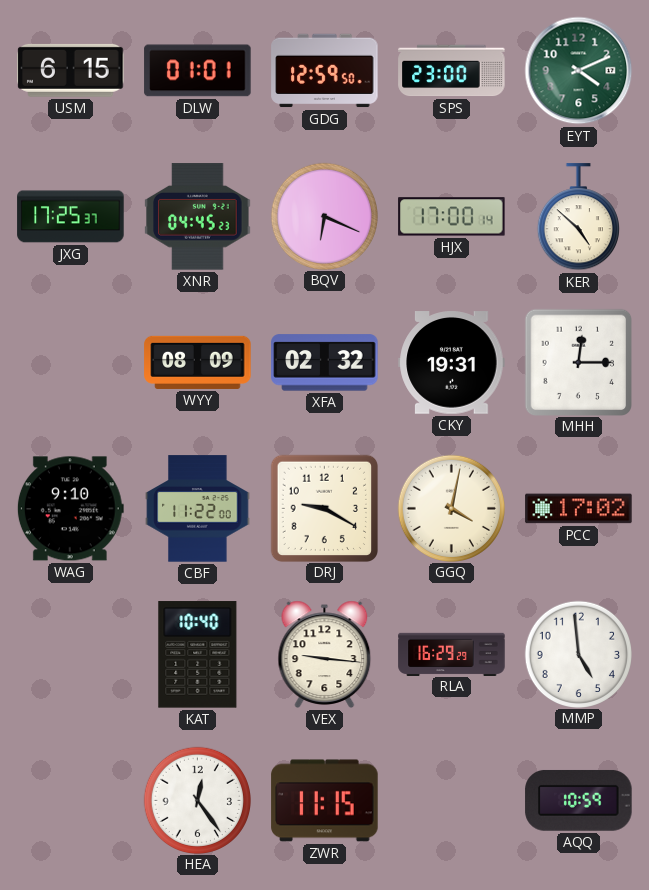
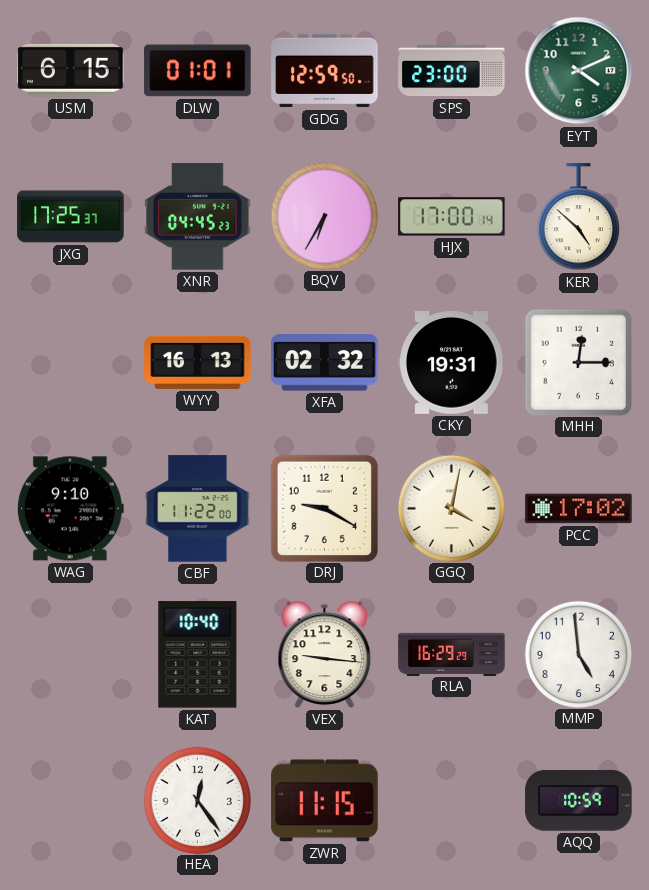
BQV: 6:19 -> 6:35 (324, 216)
WYY: 08:09 -> 16:13 (198, 362)
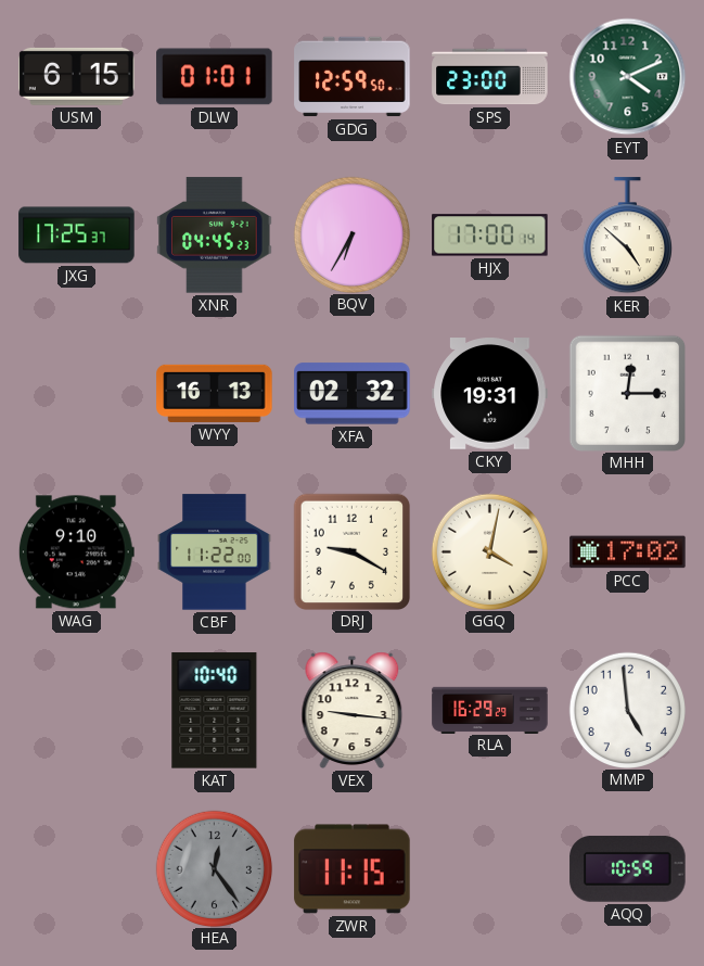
HEA dial: white -> grey (214, 868)
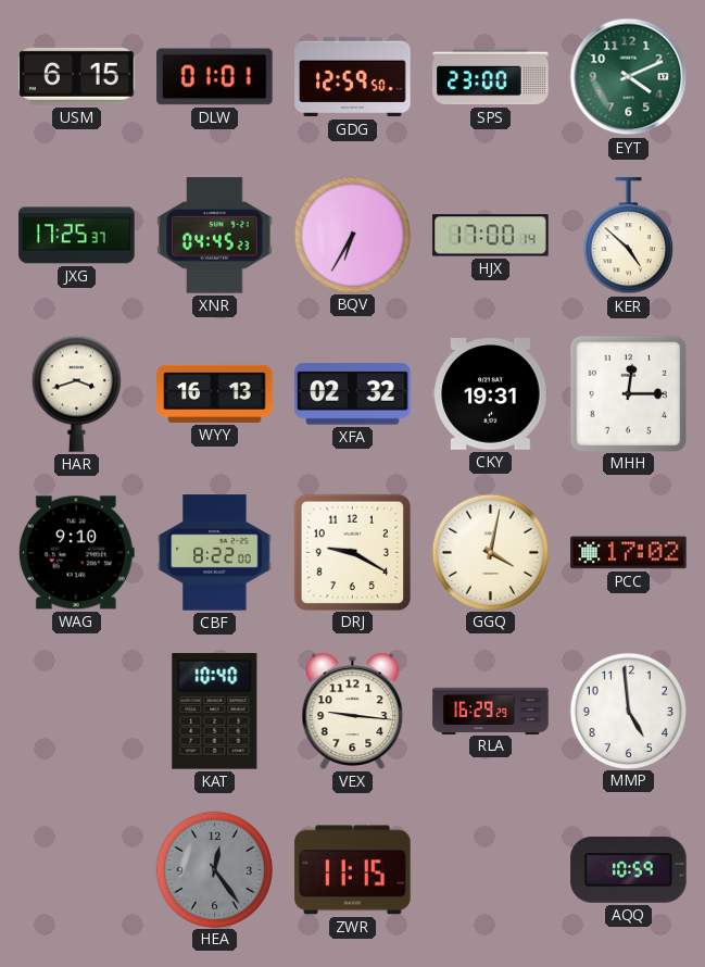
HAR: none -> 3:42 (76, 393)
CBF: 11:22 -> 8:22 (215, 553)
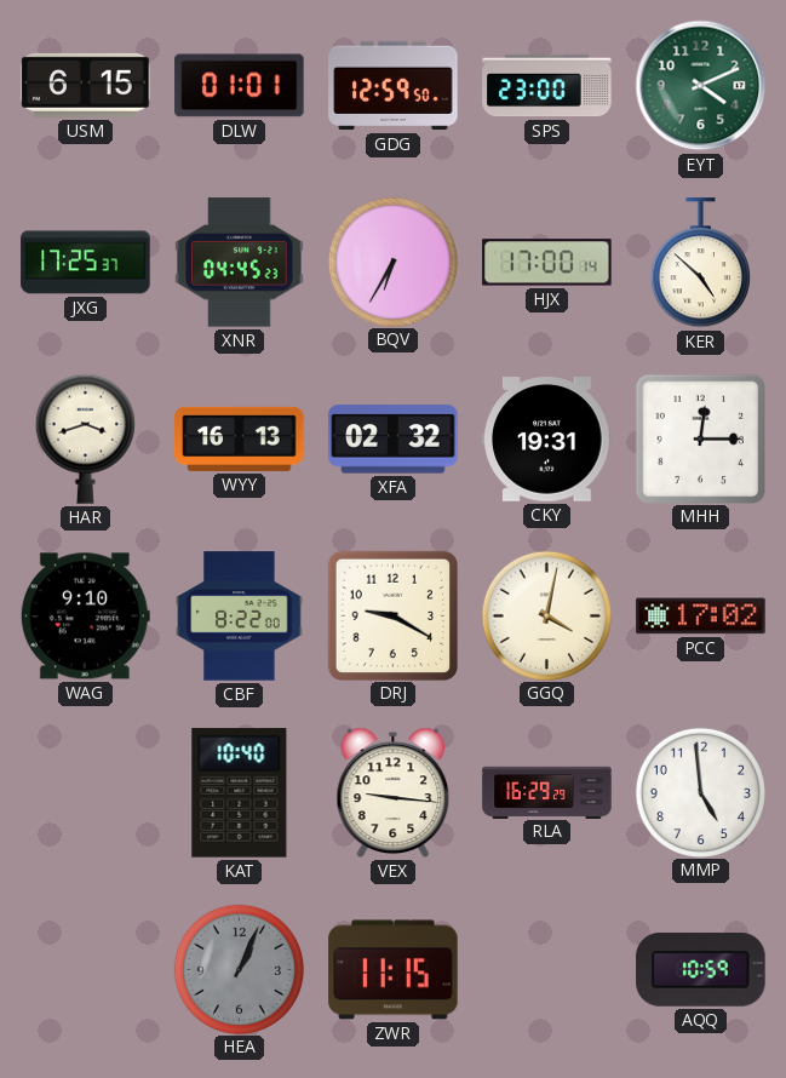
HEA: 12:24 -> 1:04 (239, 969)
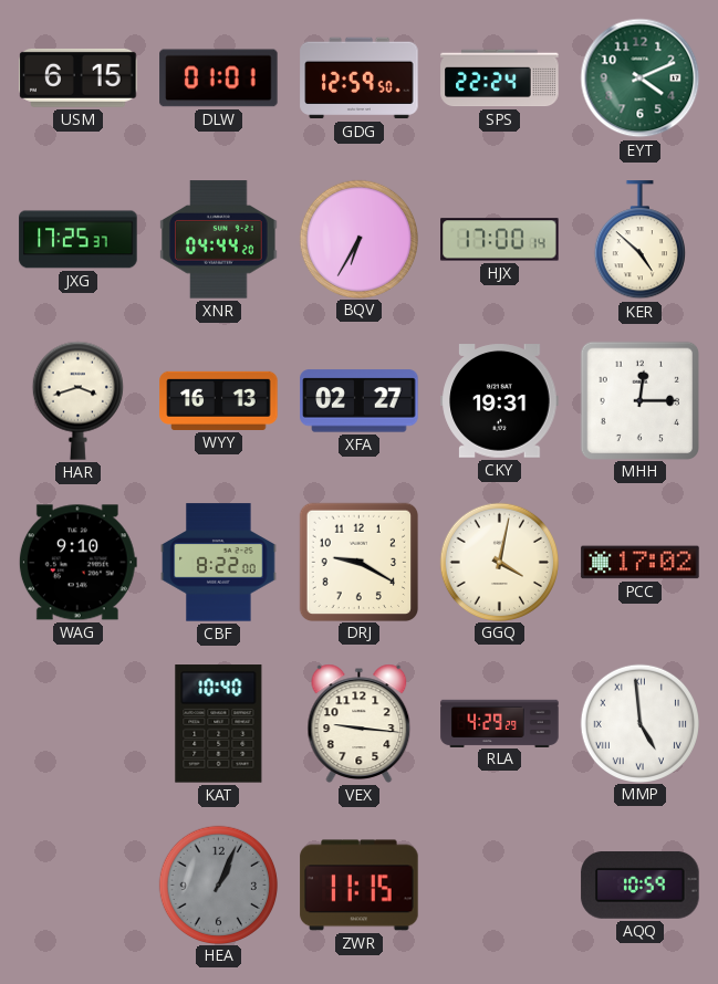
SPS: 23:00 -> 22:24 (500, 78)
XNR: 04:45 -> 04:44 (219, 240)
XFA: 02:32 -> 02:27 (360, 401)
RLA: 16:29 -> 4:29 (500, 723)
MMP numerals: Arabic -> Roman (639, 723)
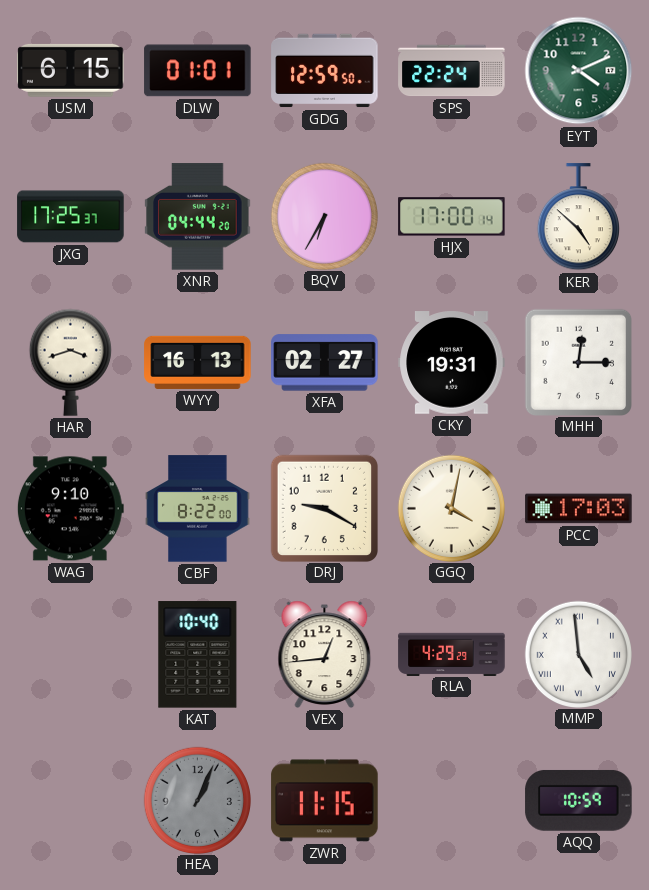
PCC: 17:02 -> 17:03 (579, 509)
VEX: 9:16 -> 12:44 (325, 654)
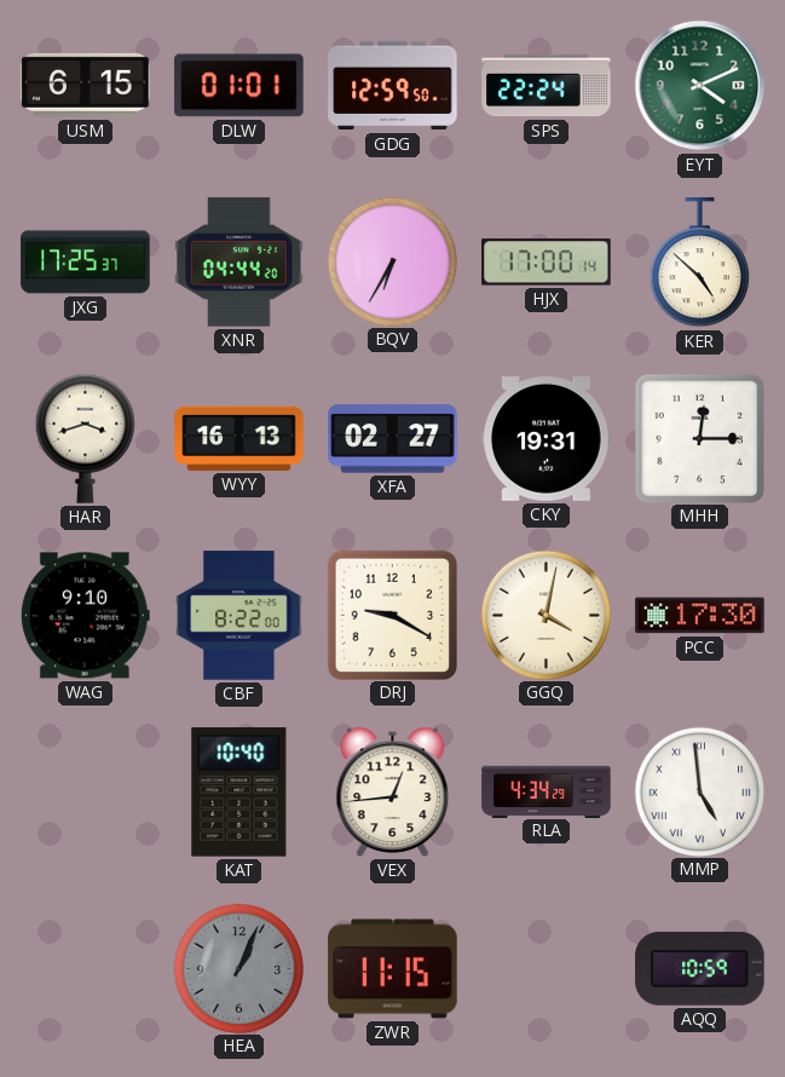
PCC: 17:03 -> 17:30 (700, 616)
RLA: 4:29 -> 4:34 (547, 791)
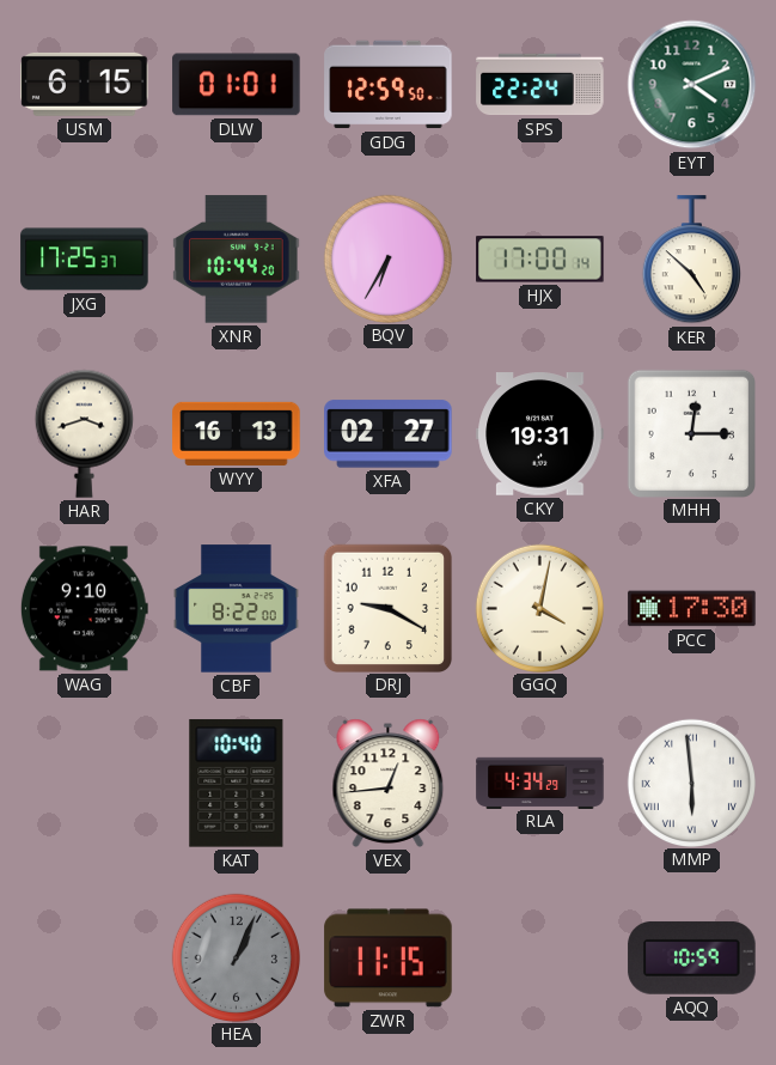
XNR: 04:44 -> 10:44 (237, 260)
MMP: 4:59 -> 5:59 (691, 783)
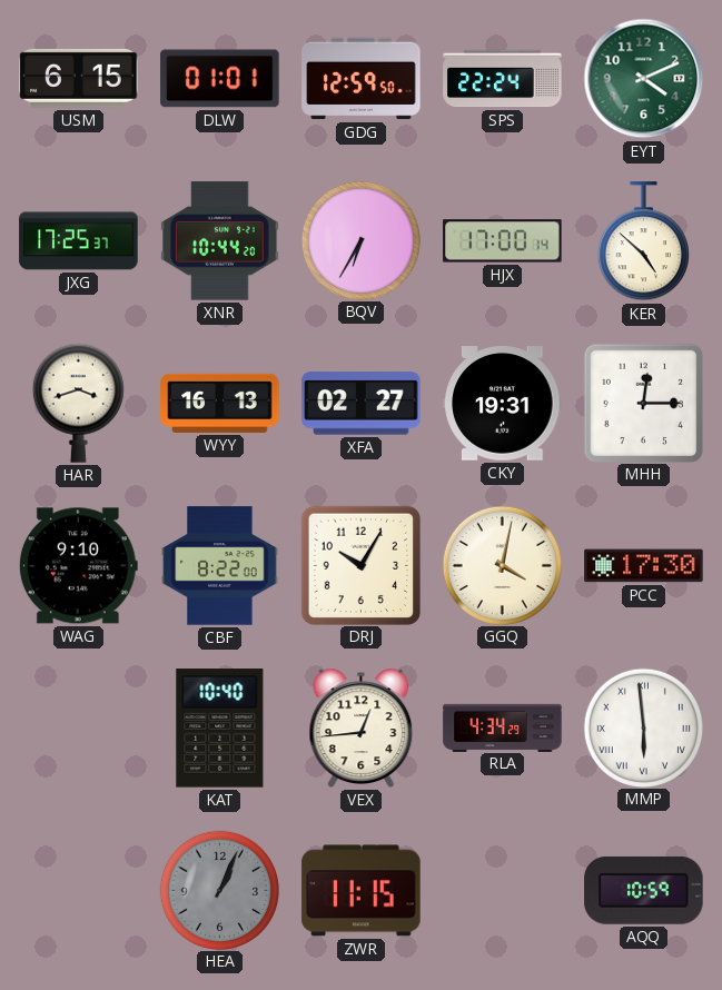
DRJ: 9:20 -> 10:05 (360, 565)
